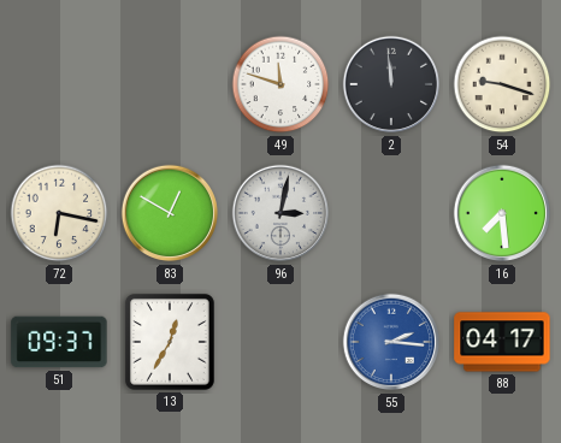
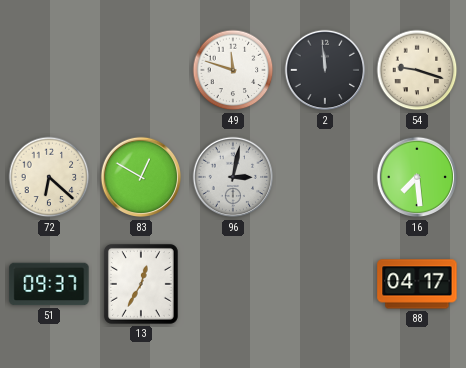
72: 6:17 -> 6:22 (49, 177)
55: 2:16 -> none (391, 342)
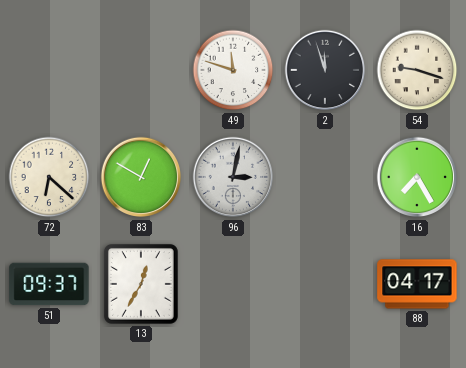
2: 11:59 -> 11:57 (325, 70)
16: 7:29 -> 7:25 (417, 177)
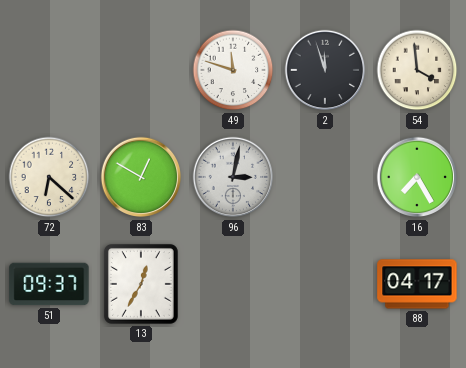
54: 9:18 -> 3:59 (417, 70)
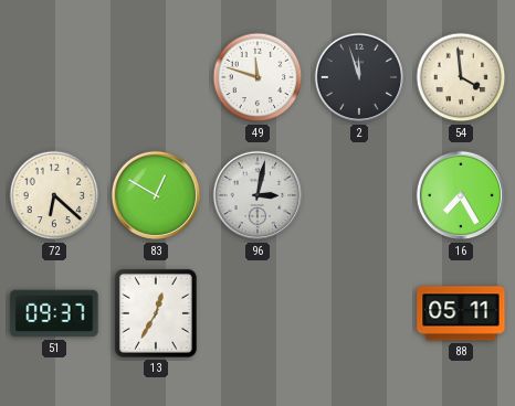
88: 04:17 -> 05:11 (461, 313)
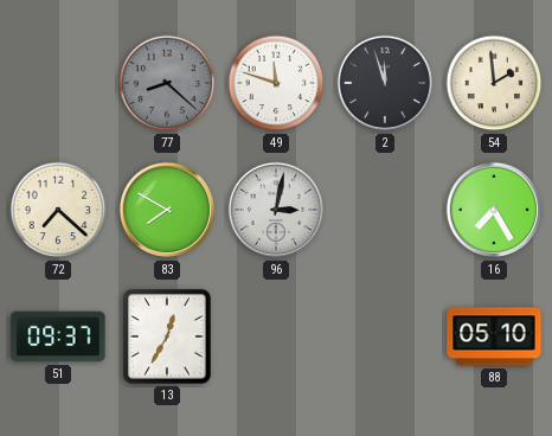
77: none -> 8:22 (167, 83)
54: 3:59 -> 1:59 (494, 83)
72: 6:22 -> 7:22 (58, 210)
83: 12:50 -> 7:50 (167, 210)
88: 05:11 -> 05:10 (494, 336)
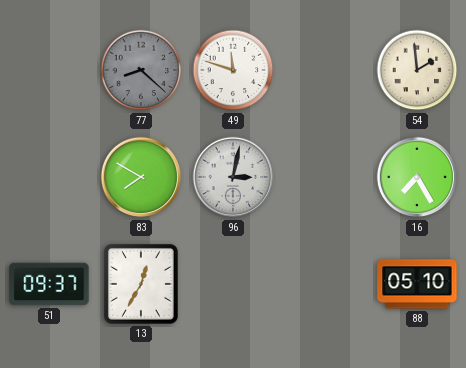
2: 11:57 -> none (385, 83)
72: 7:22 -> none (58, 210)
